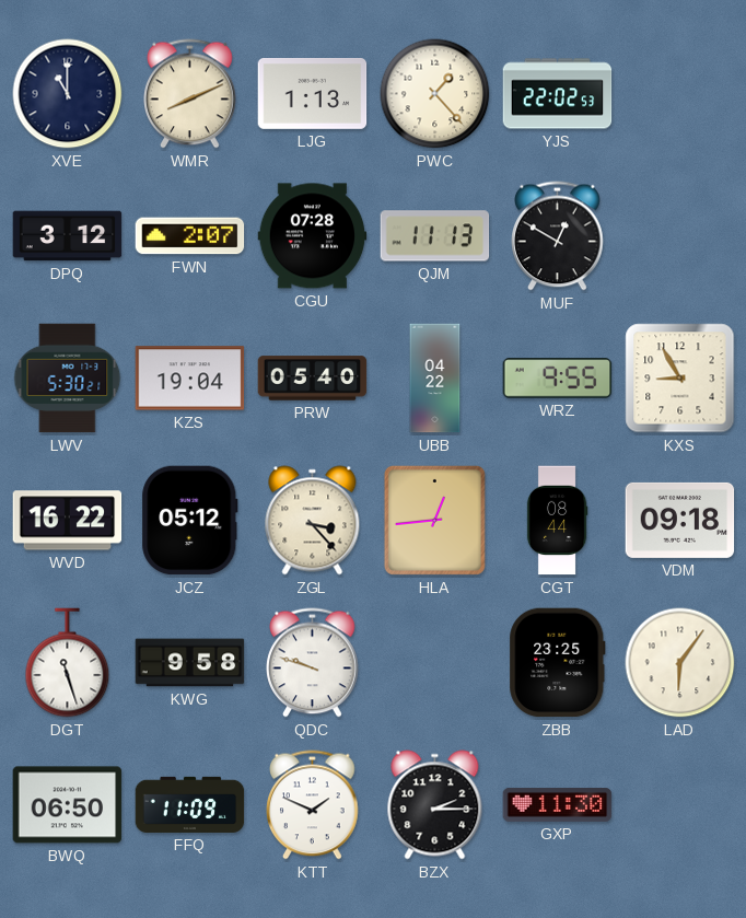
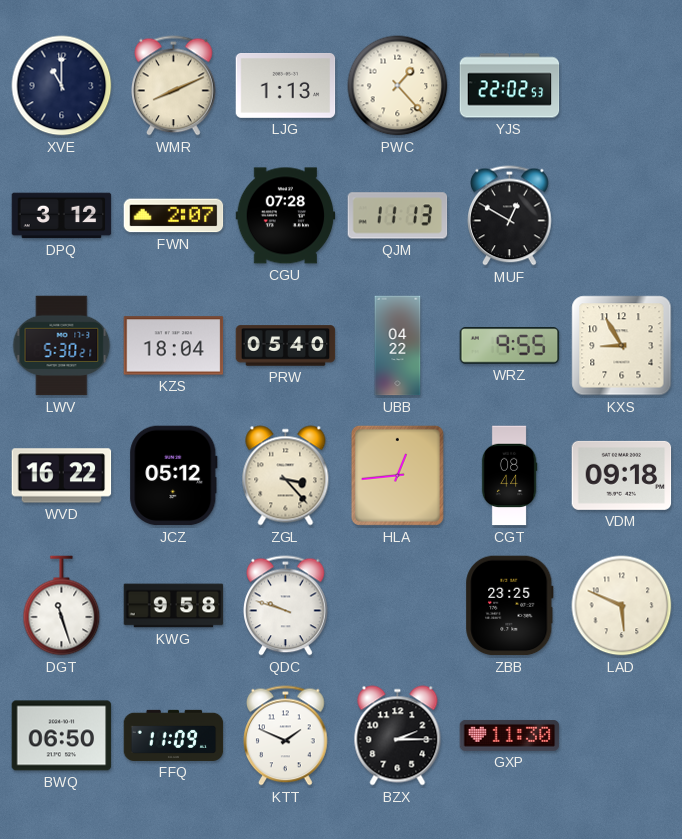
KZS: 19:04 -> 18:04 (174, 346)
LAD: 6:06 -> 5:49 (622, 606)
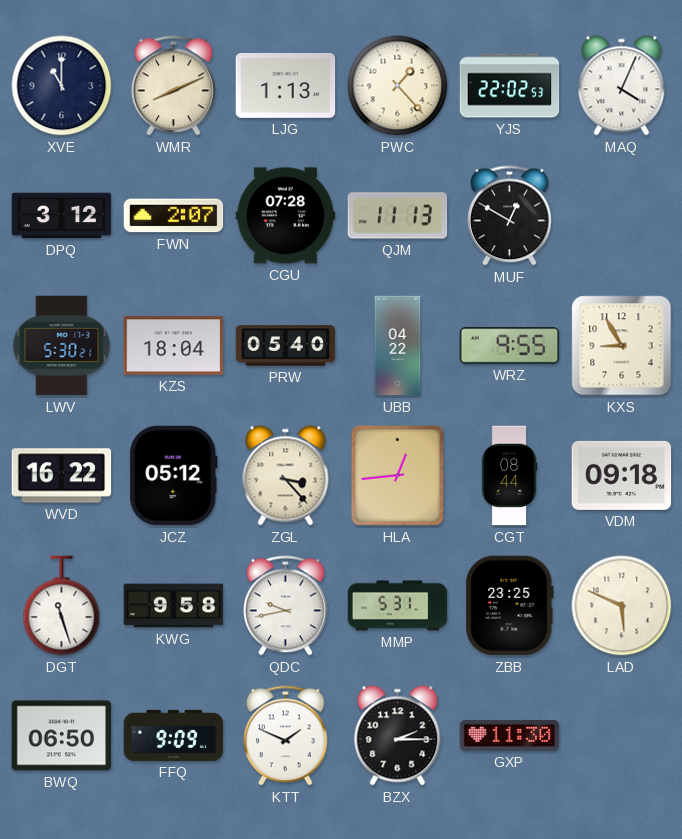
MAQ: none -> 4:04 (622, 86)
QDC: 9:48 -> 9:43 (286, 606)
MMP: none -> 5:31 (398, 606)
FFQ: 11:09 -> 9:09 (174, 735)
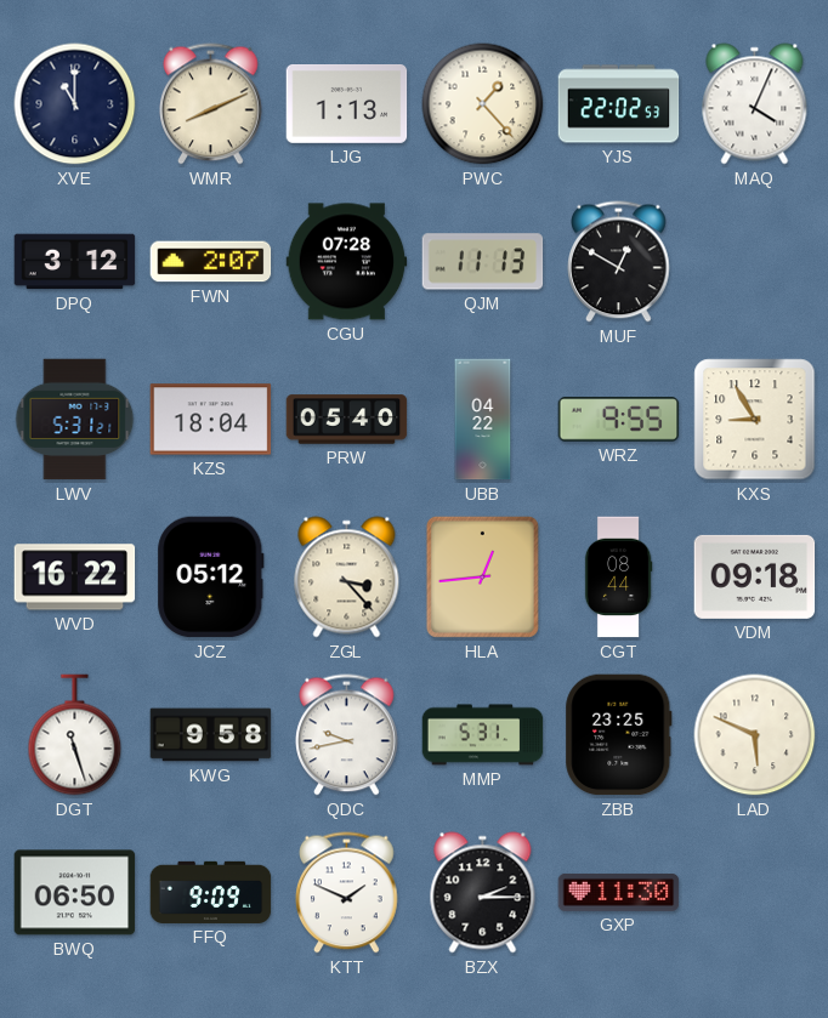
LWV: 5:30 -> 5:31 (75, 420)
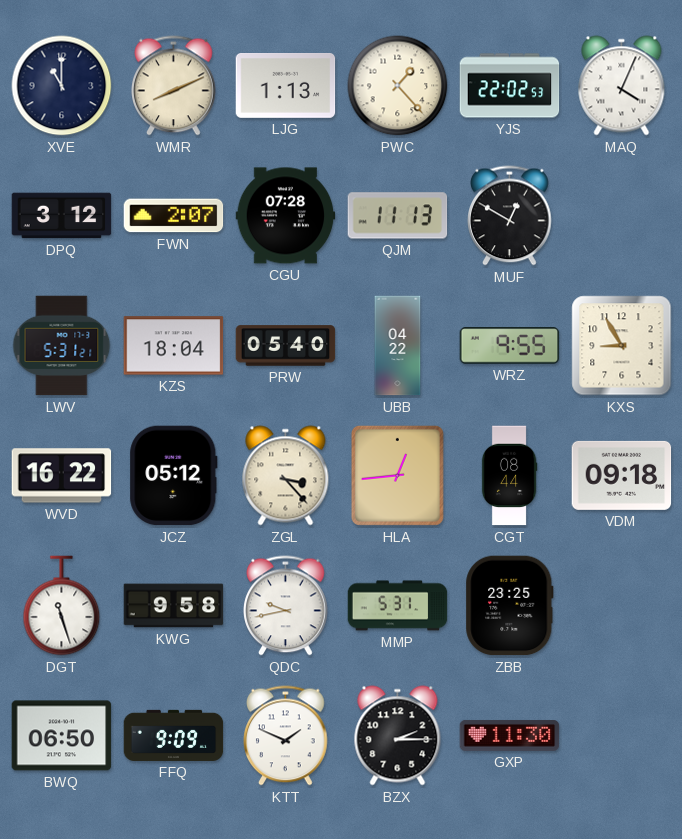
LAD: 5:49 -> none (755, 735)
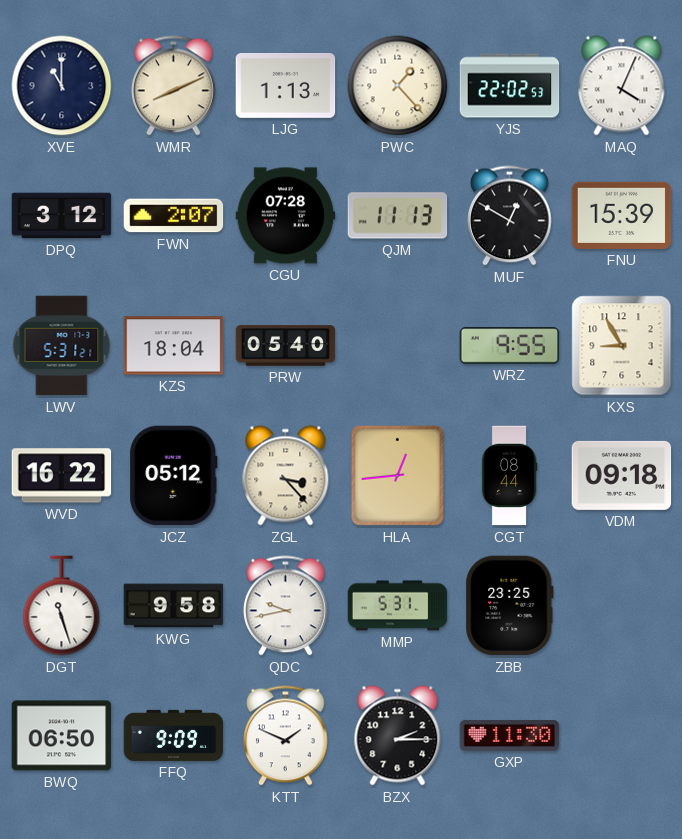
FNU: none -> 15:39 (622, 215)
UBB: 04:22 -> none (398, 346)
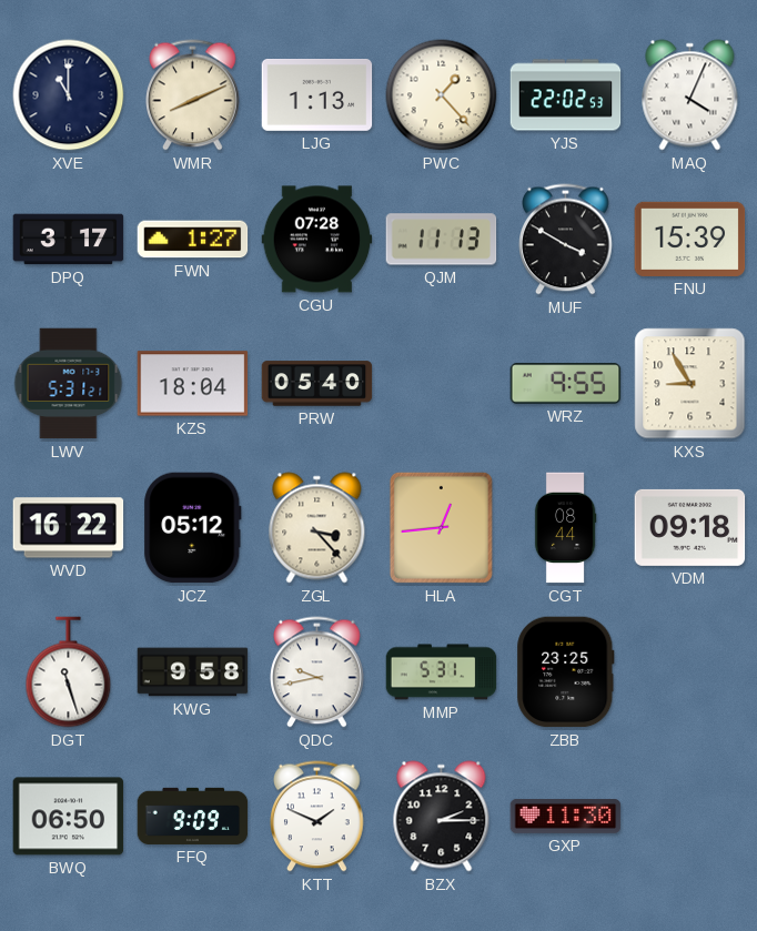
DPQ: 3:12 -> 3:17 (69, 240)
FWN: 2:07 -> 1:27 (193, 240)
MUF: 12:50 -> 3:50 (566, 240)
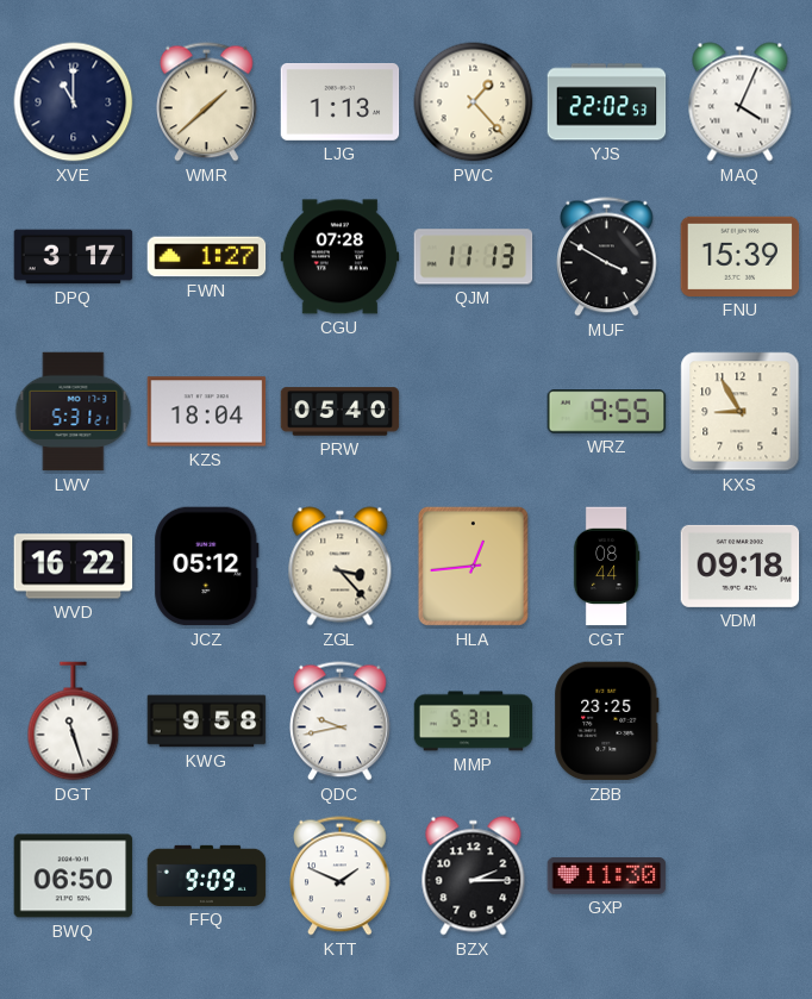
WMR: 8:11 -> 1:38 (207, 102)
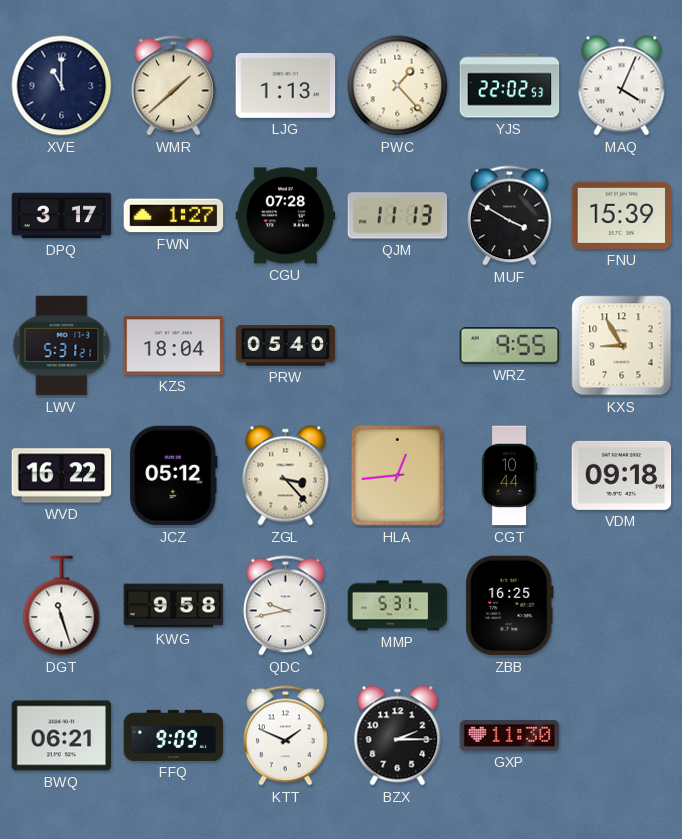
CGT: 08:44 -> 10:44 (509, 476)
ZBB: 23:25 -> 16:25 (510, 606)
BWQ: 06:50 -> 06:21 (62, 736)
